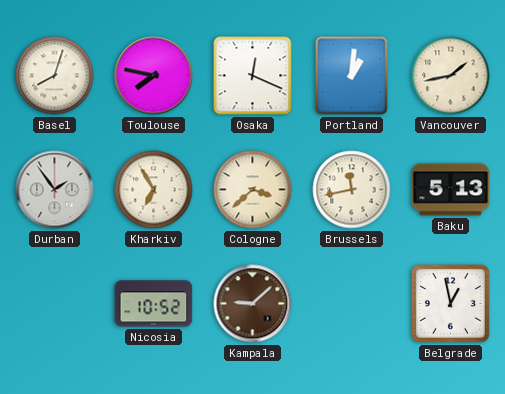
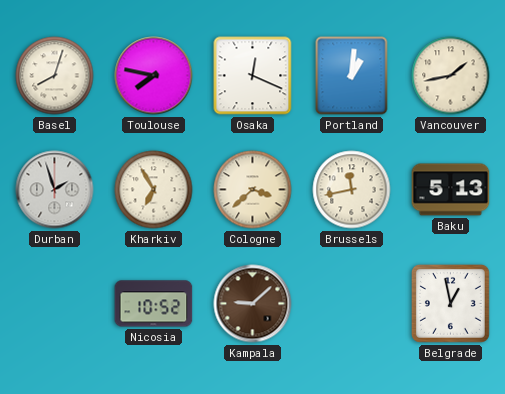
Durban: 1:54 -> 1:57 (55, 190)
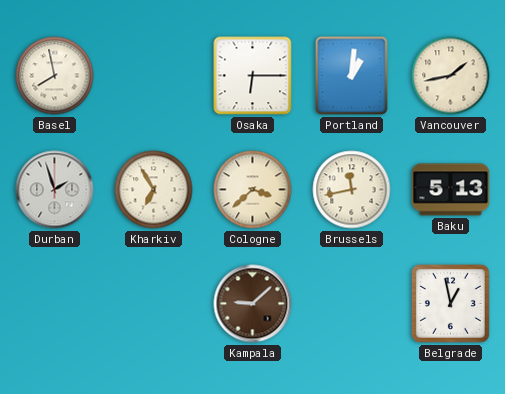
Basel: 8:03 -> 7:58 (55, 76)
Toulouse: 7:47 -> none (154, 76)
Osaka: 12:19 -> 6:15 (253, 76)
Nicosia: 10:52 -> none (154, 304)
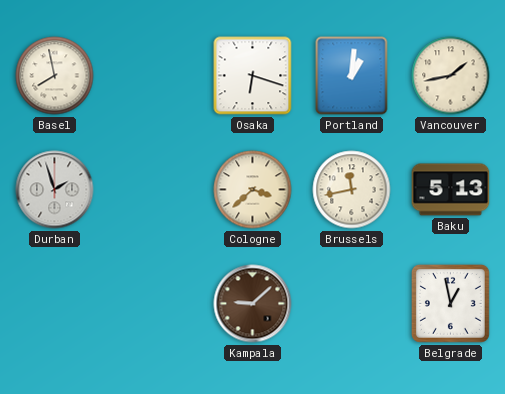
Osaka: 6:15 -> 6:18 (253, 76)
Kharkiv: 6:55 -> none (154, 190)
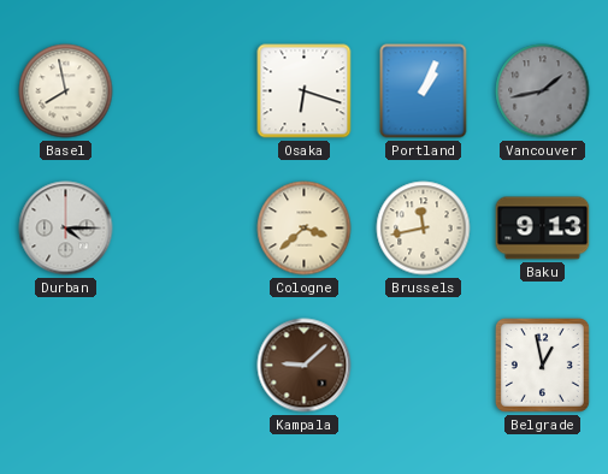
Portland: 1:01 -> 1:04 (424, 91)
Vancouver dial: cream -> grey (543, 91)
Durban: 1:57 -> 4:15 (66, 229)
Baku: 5:13 -> 9:13 (543, 229)
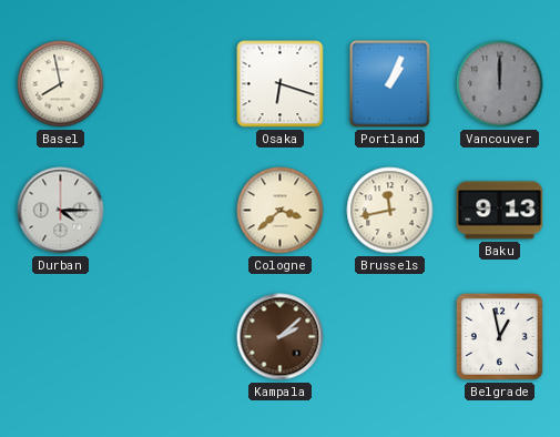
Vancouver: 1:43 -> 12:00 (500, 84)
Kampala: 9:08 -> 2:08 (281, 337)
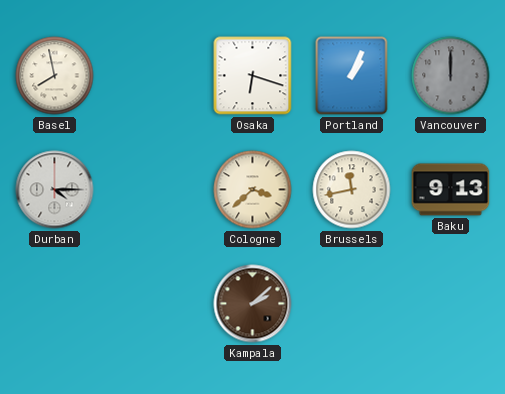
Belgrade: 12:58 -> none (499, 336)
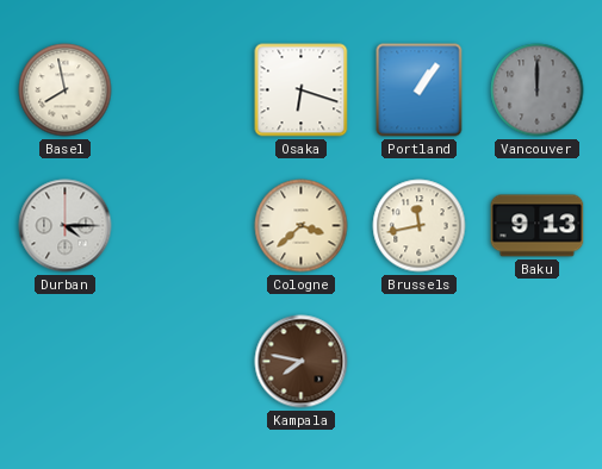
Portland: 1:04 -> 1:06 (420, 90)
Kampala: 2:08 -> 7:47 (302, 362)
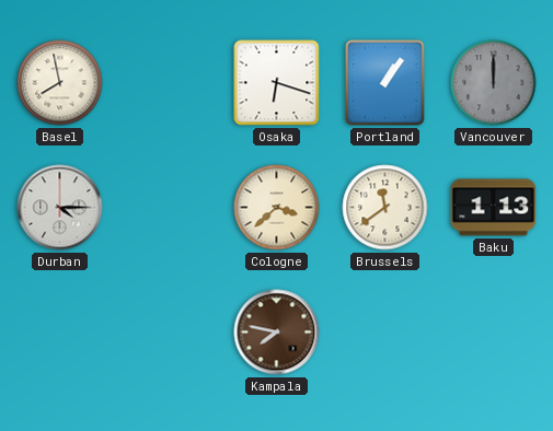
Brussels: 11:43 -> 11:39 (385, 208)
Baku: 9:13 -> 1:13 (494, 208)
